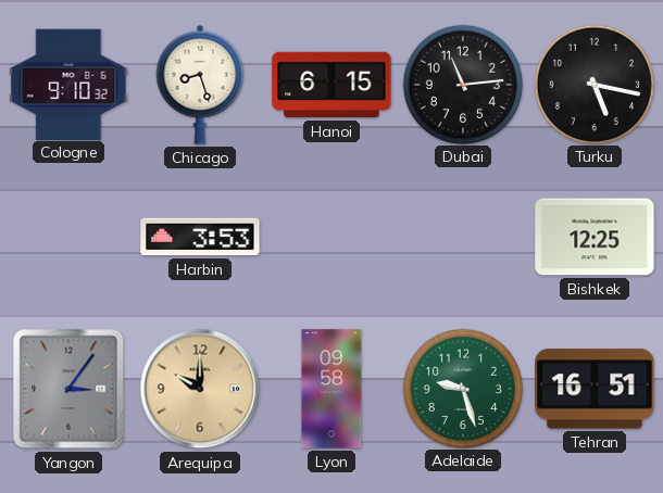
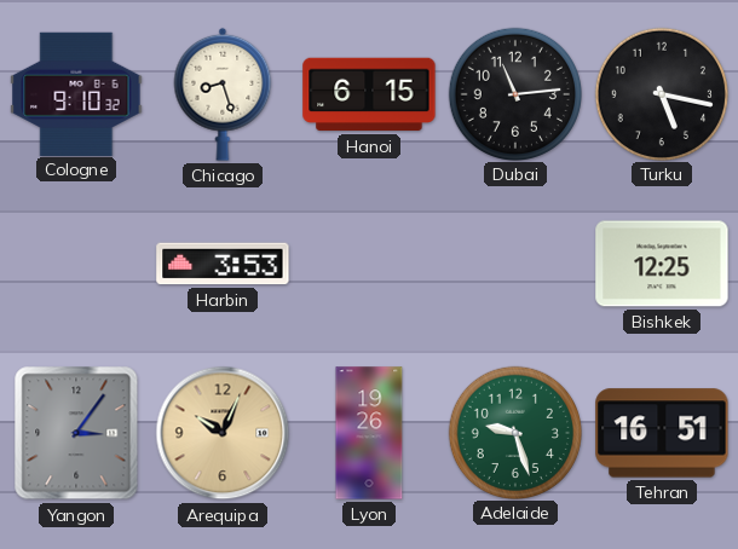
Arequipa: 10:00 -> 10:04 (223, 433)
Lyon: 09:58 -> 19:26 (369, 433)
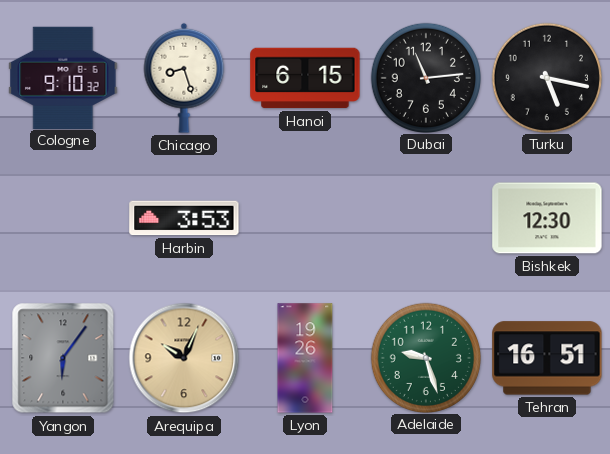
Bishkek: 12:25 -> 12:30 (547, 218)
Yangon: 3:06 -> 6:06 (63, 358)
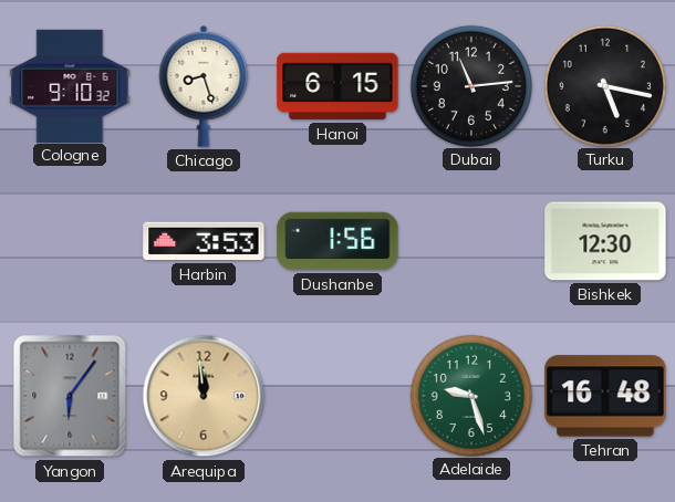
Dushanbe: none -> 1:56 (337, 241)
Arequipa: 10:04 -> 11:59 (204, 396)
Lyon: 19:26 -> none (305, 358)
Tehran: 16:51 -> 16:48 (605, 396)
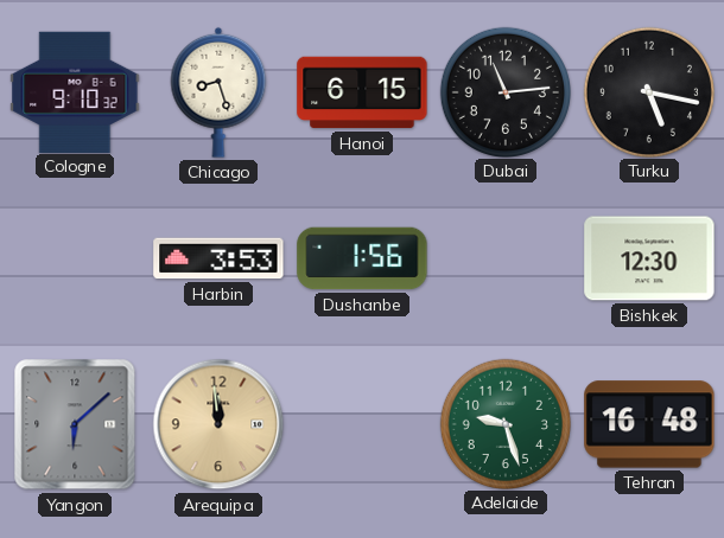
Yangon: 6:06 -> 6:08 (75, 424)
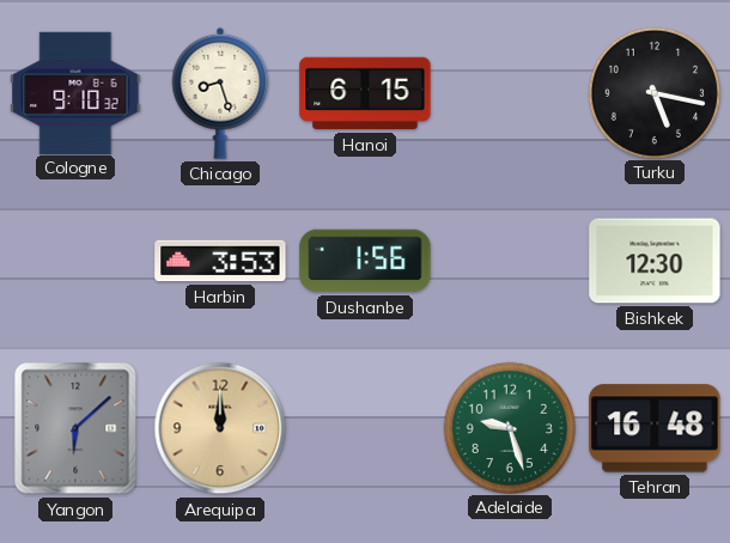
Dubai: 11:14 -> none (504, 91)
Arequipa: 11:59 -> 12:00 (220, 428)
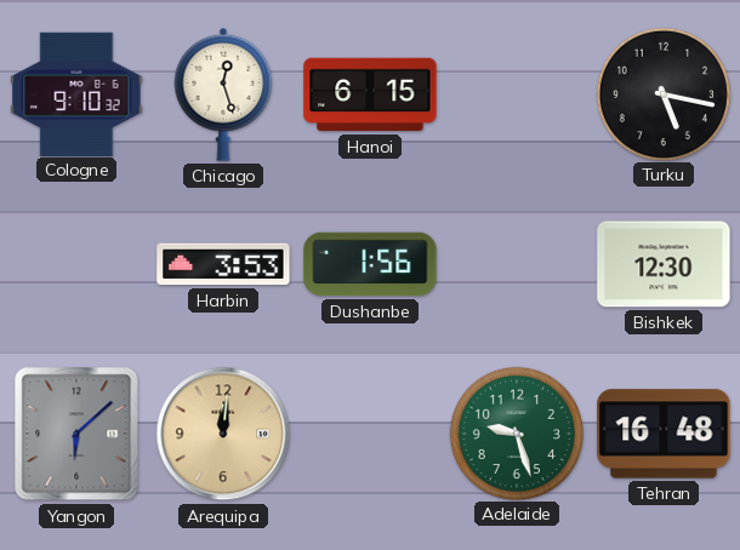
Chicago: 8:27 -> 12:27 (223, 94)
Arequipa: 12:00 -> 12:01 (223, 434)
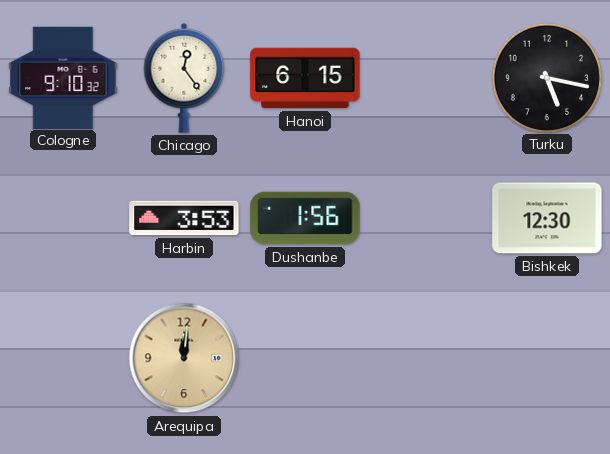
Chicago: 12:27 -> 12:24 (184, 78)
Yangon: 6:08 -> none (76, 434)
Adelaide: 9:27 -> none (516, 432)
Tehran: 16:48 -> none (664, 434)
